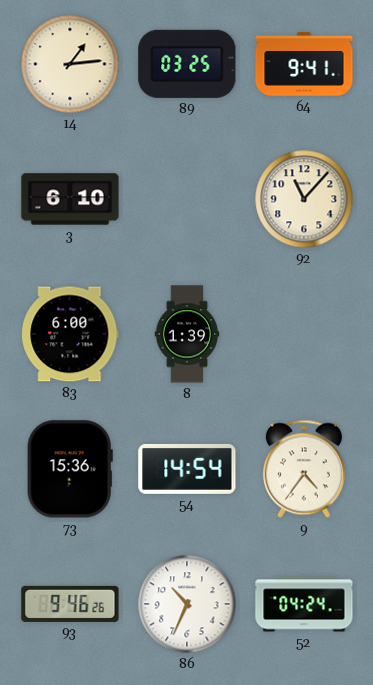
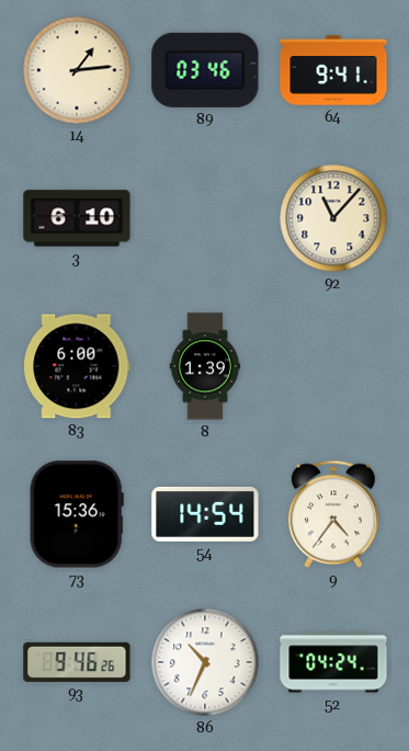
89: 03:25 -> 03:46 (205, 70)
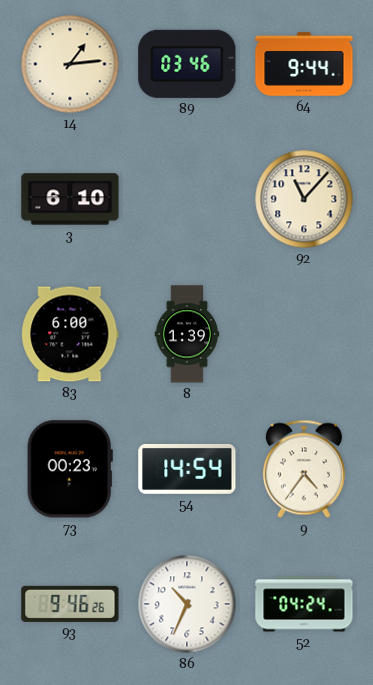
64: 9:41 -> 9:44 (304, 64)
73: 15:36 -> 00:23 (70, 469)
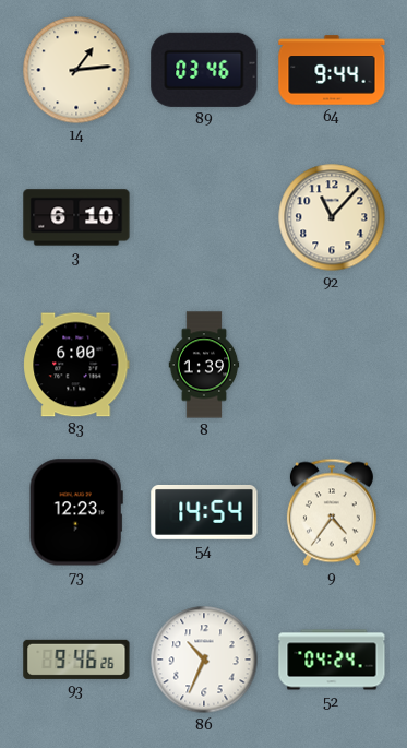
73: 00:23 -> 12:23 (76, 512)
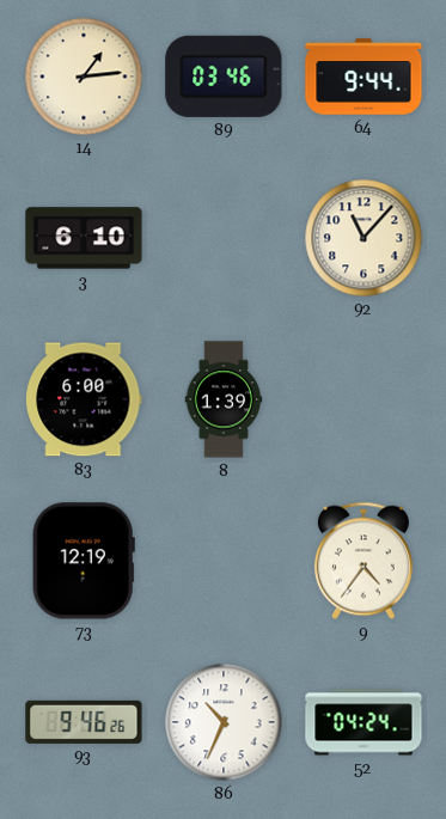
73: 12:23 -> 12:19 (84, 561)
54: 14:54 -> none (204, 512)
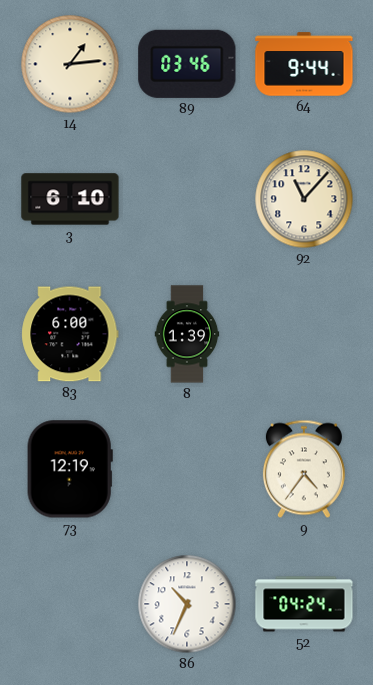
93: 9:46 -> none (84, 722)
